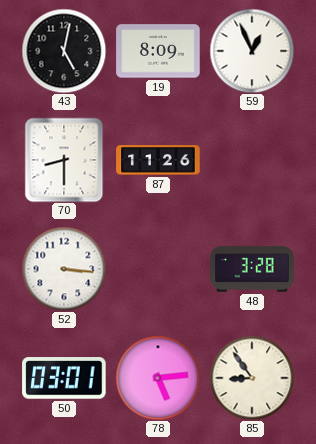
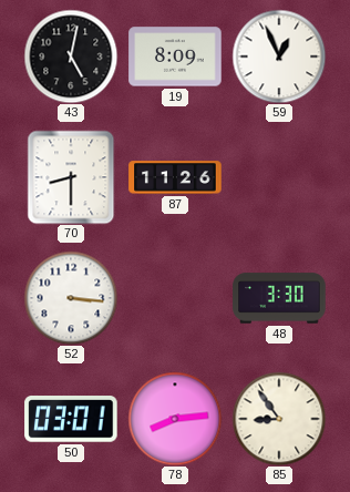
48: 3:28 -> 3:30 (279, 298)
78: 5:14 -> 8:14 (175, 419)
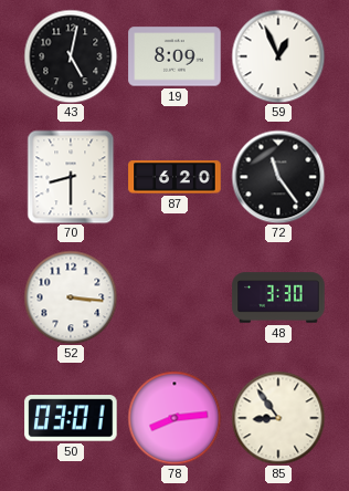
87: 11:26 -> 6:20 (174, 177)
72: none -> 11:24 (278, 177)
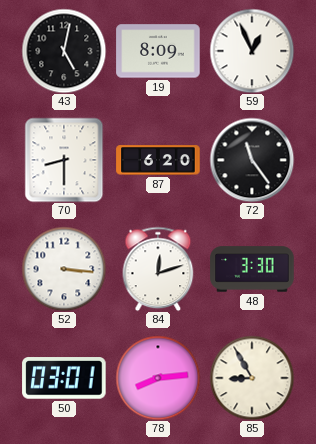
84: none -> 12:12 (158, 269)
85: 8:54 -> 8:55 (252, 378)
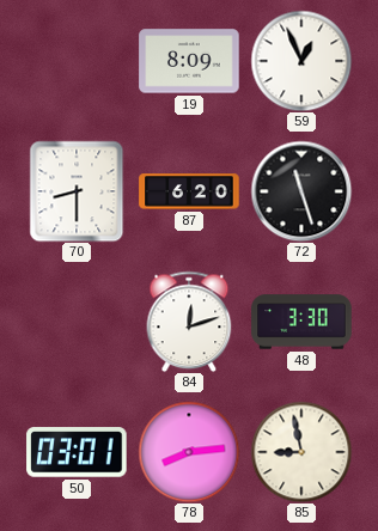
43: 5:02 -> none (64, 51)
72: 11:24 -> 11:27 (301, 191)
52: 3:16 -> none (64, 269)
85: 8:55 -> 8:58 (301, 452)
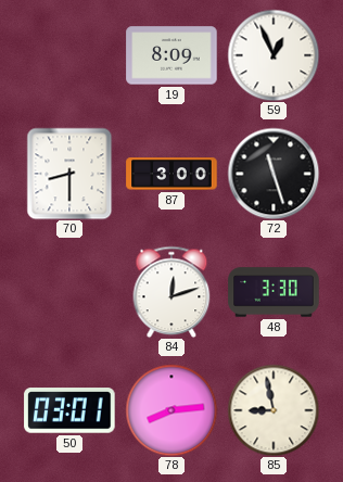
87: 6:20 -> 3:00 (171, 174)
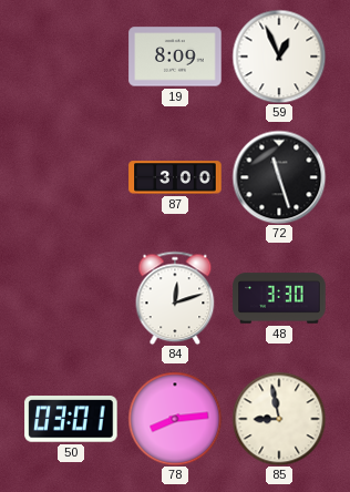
70: 8:30 -> none (69, 174)
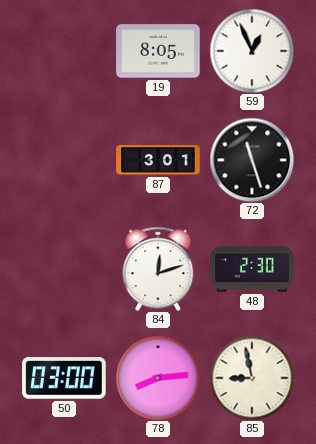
19: 8:09 -> 8:05 (158, 51)
87: 3:00 -> 3:01 (158, 160)
48: 3:30 -> 2:30 (252, 269)
50: 03:01 -> 03:00 (64, 378)
